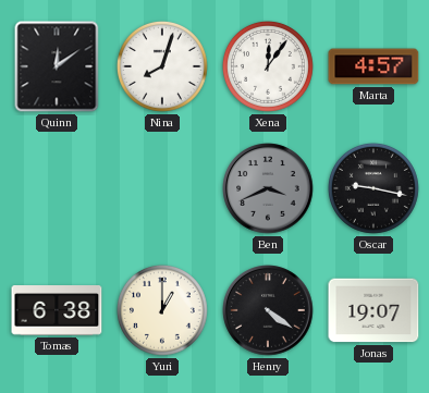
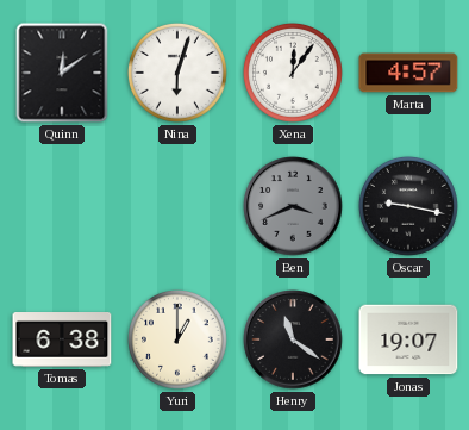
Nina: 8:03 -> 6:03 (177, 73)
Henry: 4:21 -> 11:21 (293, 339)
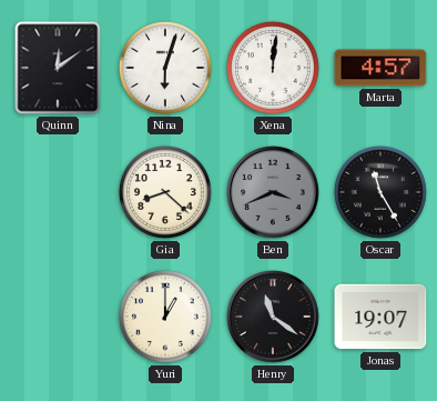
Xena: 12:06 -> 12:01 (273, 68)
Gia: none -> 8:22 (165, 192)
Oscar: 9:17 -> 11:25 (380, 192)
Tomas: 6:38 -> none (62, 341)
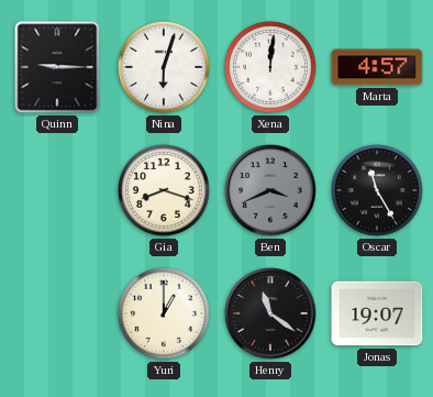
Quinn: 12:09 -> 9:15 (57, 67)
Gia: 8:22 -> 8:18 (164, 190)
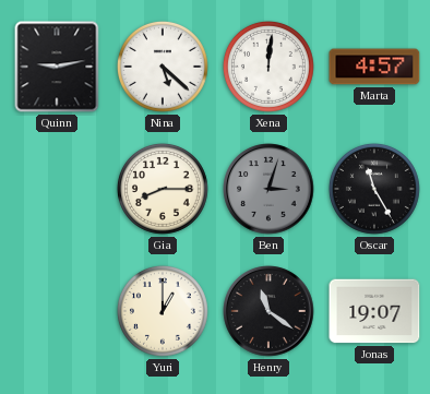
Quinn: 9:15 -> 9:13 (57, 67)
Nina: 6:03 -> 5:22 (163, 67)
Gia: 8:18 -> 8:15 (163, 189)
Ben: 3:41 -> 3:03 (268, 189)
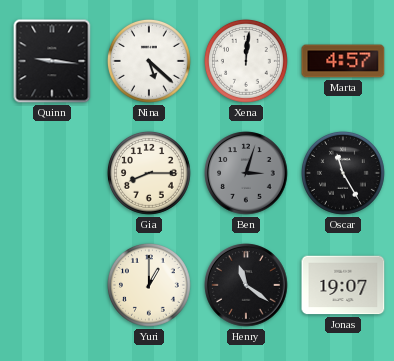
Quinn: 9:13 -> 9:16 (52, 61)
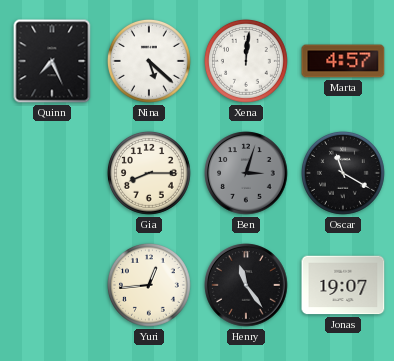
Quinn: 9:16 -> 7:26 (52, 61)
Oscar: 11:25 -> 11:20 (343, 173)
Yuri: 1:00 -> 12:44 (149, 285)
Henry: 11:21 -> 11:24 (246, 285)
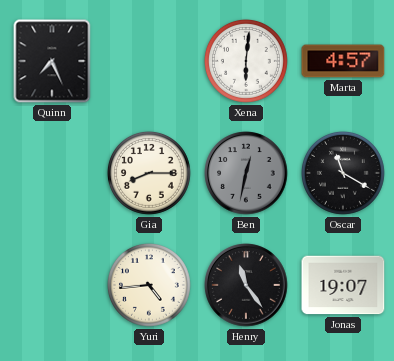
Nina: 5:22 -> none (149, 61)
Xena: 12:01 -> 6:01 (246, 61)
Ben: 3:03 -> 12:32 (246, 173)
Yuri: 12:44 -> 4:44 (149, 285)
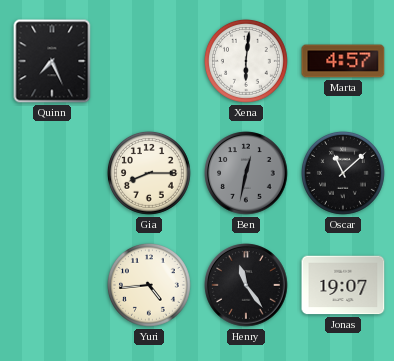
Oscar: 11:20 -> 11:08 (343, 173)
